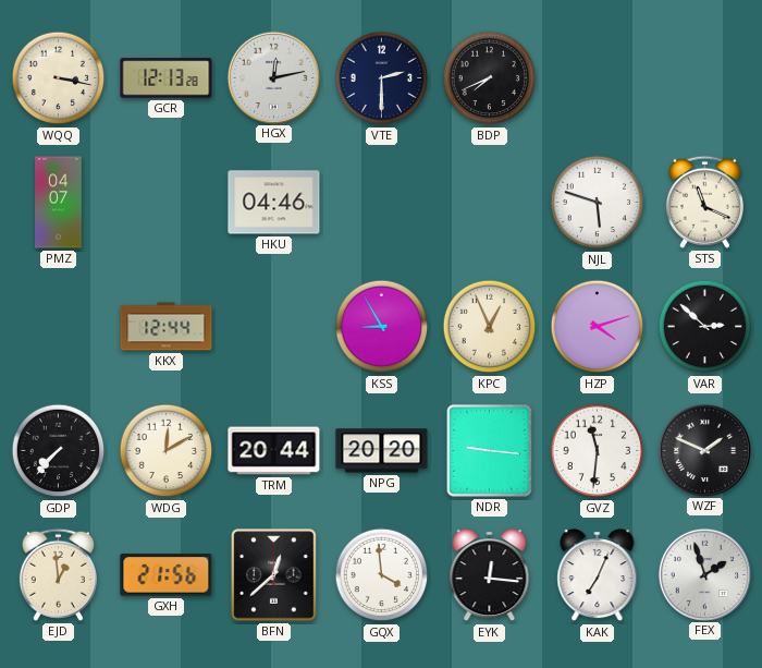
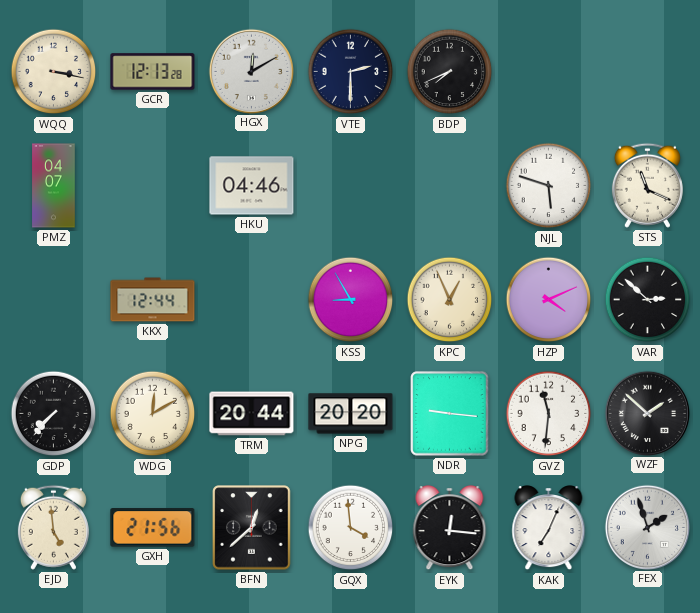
HGX: 12:13 -> 12:10 (251, 71)
HZP: 4:12 -> 4:11 (549, 300)
WZF: 1:49 -> 1:52 (647, 413)
EJD: 12:59 -> 4:59 (53, 527)
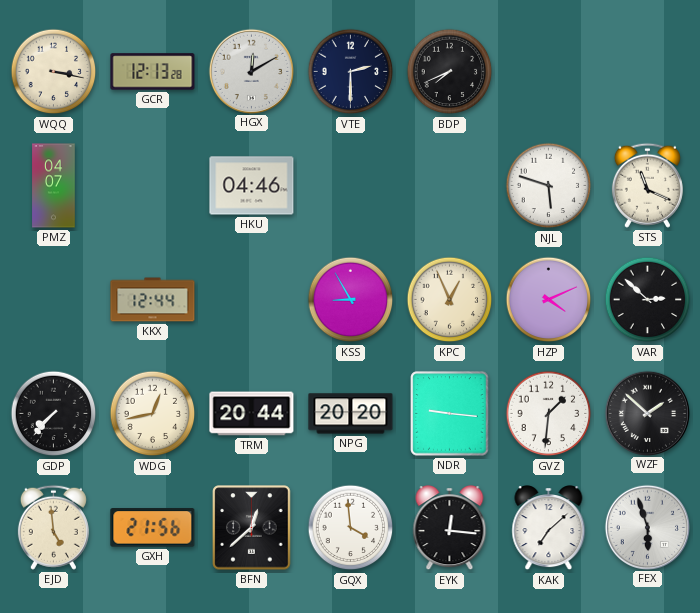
WDG: 12:10 -> 12:43 (153, 414)
GVZ: 11:31 -> 1:31 (549, 414)
KAK: 7:04 -> 7:08 (549, 528)
FEX: 1:57 -> 5:57 (647, 527)
